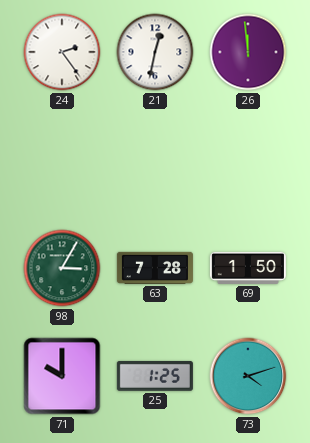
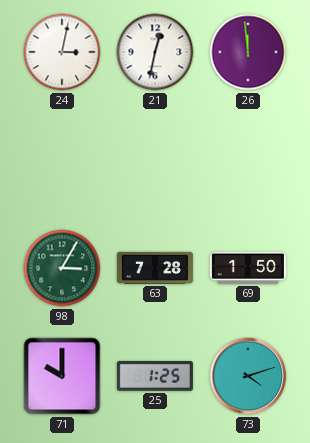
24: 2:24 -> 3:02 (62, 52)
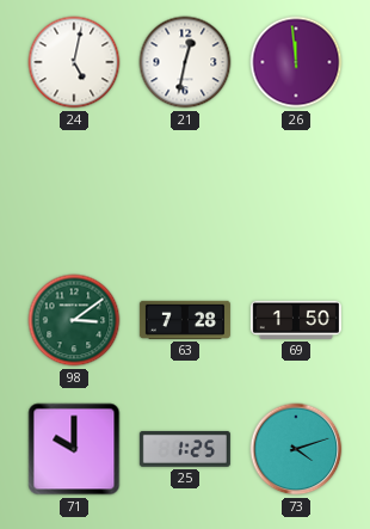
24: 3:02 -> 5:02 (74, 62)
98: 3:05 -> 3:09 (74, 320)
